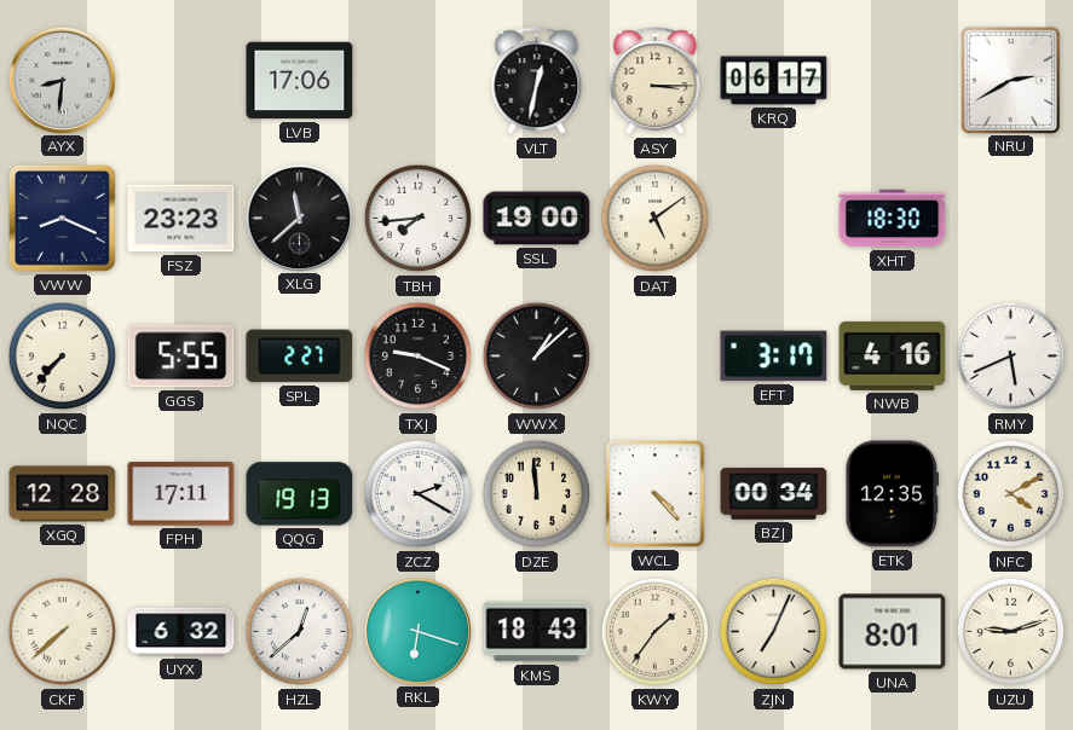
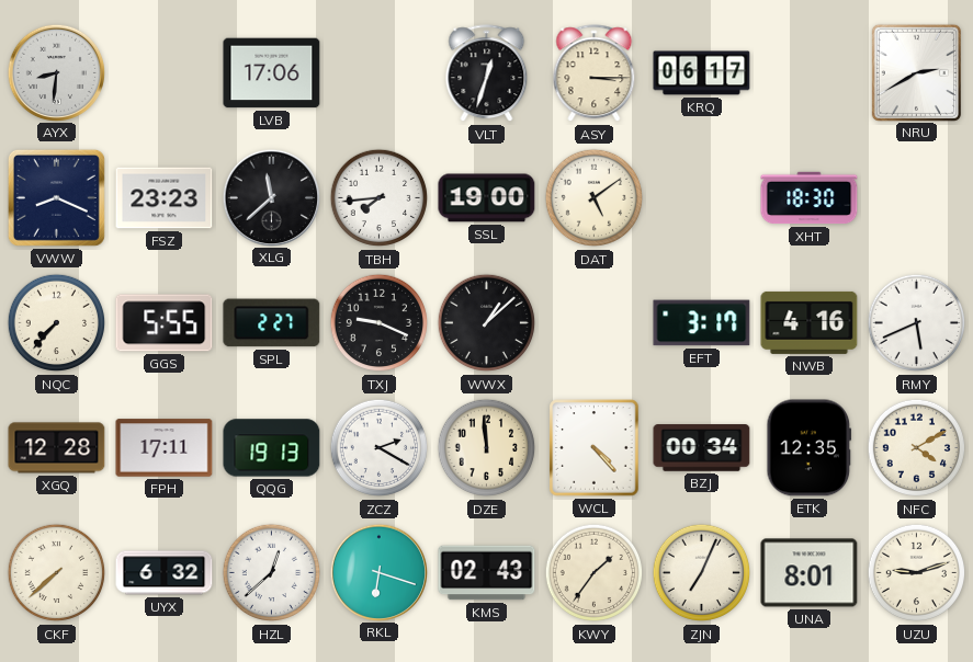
VLT: 12:32 -> 12:33 (487, 73)
KMS: 18:43 -> 02:43 (487, 573)
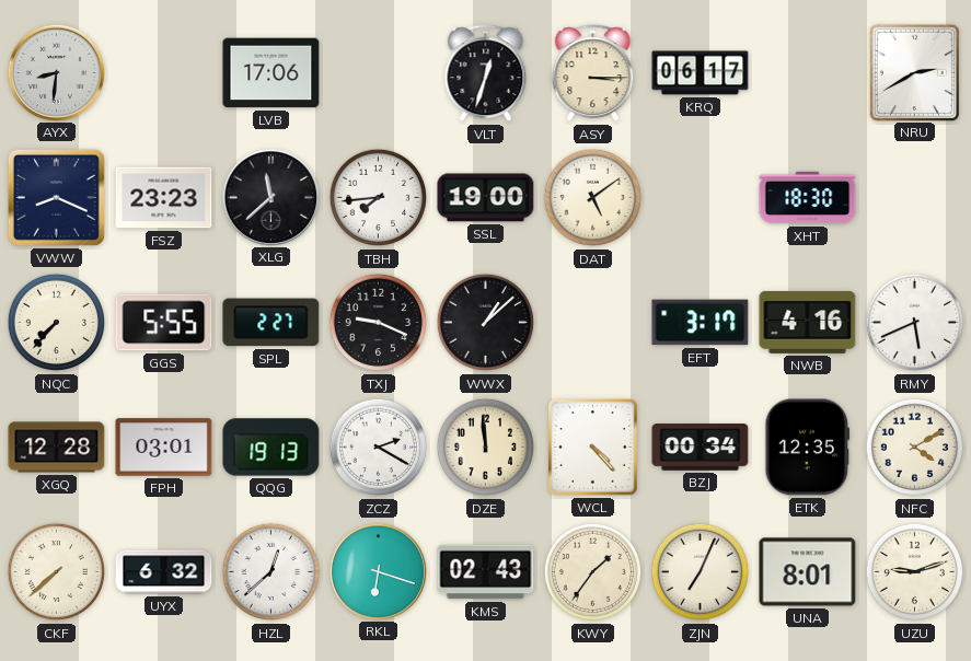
FPH: 17:11 -> 03:01 (164, 448)
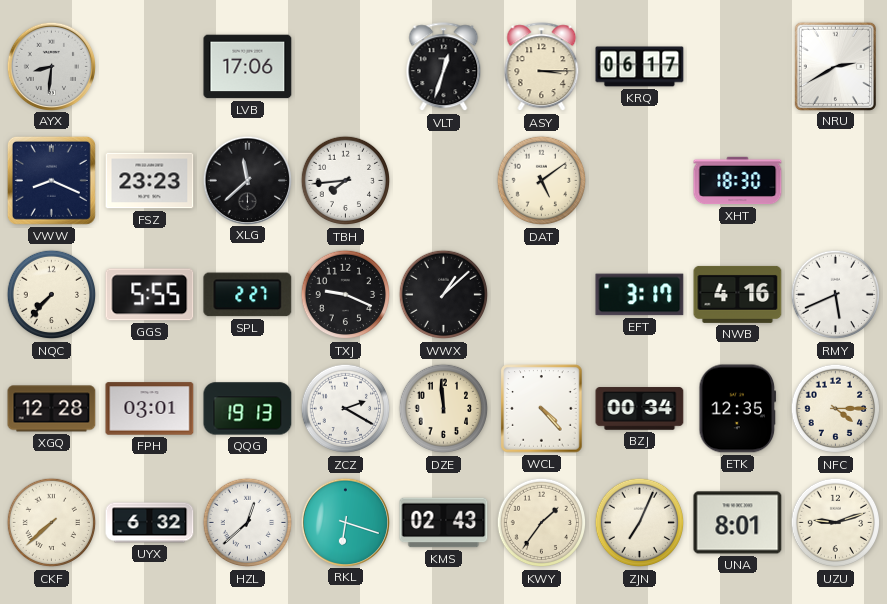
SSL: 19:00 -> none (486, 198)
NFC: 4:10 -> 4:15 (836, 409)
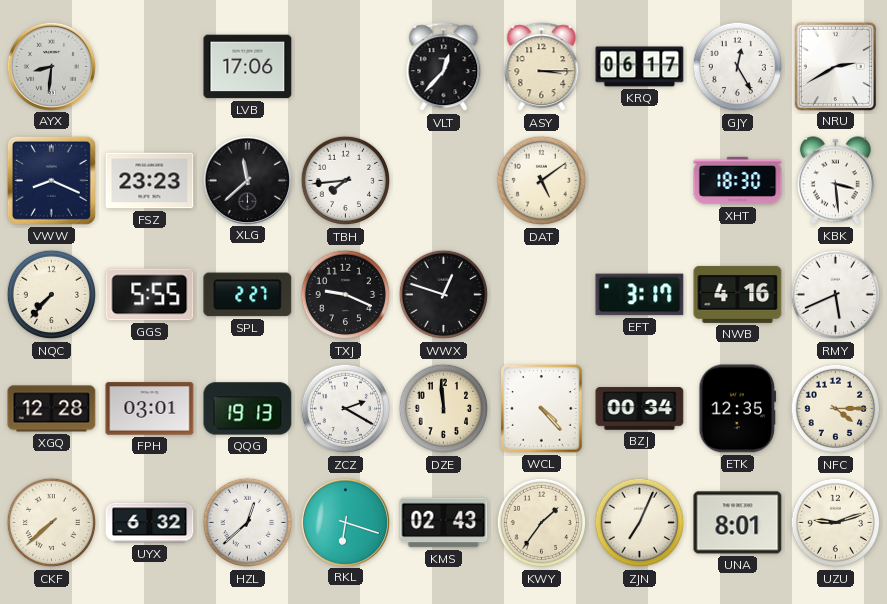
VLT: 12:33 -> 12:37 (444, 67)
GJY: none -> 12:25 (738, 67)
KBK: none -> 3:29 (835, 181)
WWX: 1:08 -> 12:48 (444, 295)
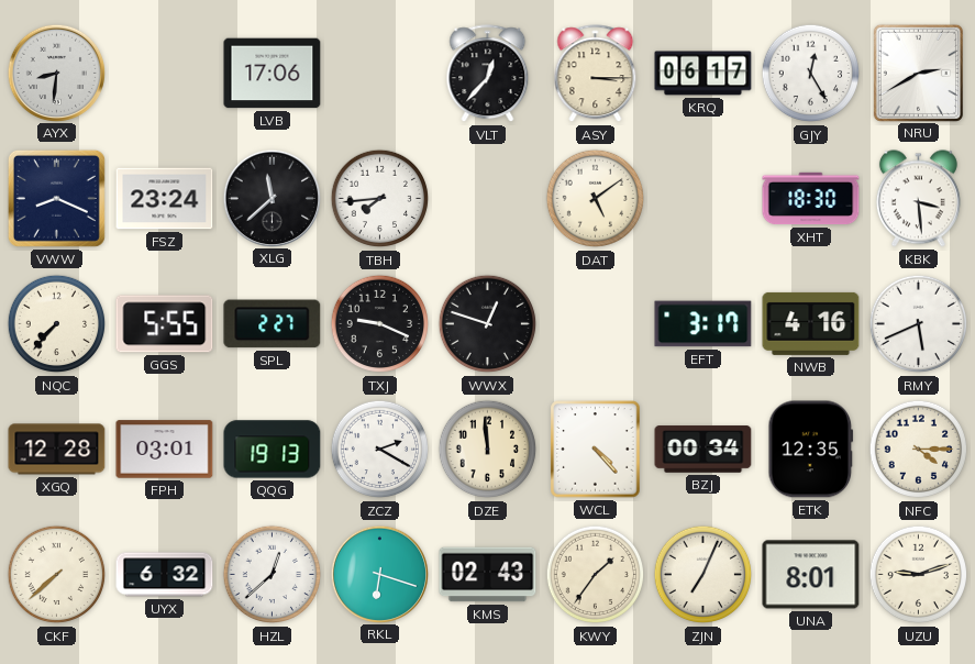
FSZ: 23:23 -> 23:24 (165, 199)
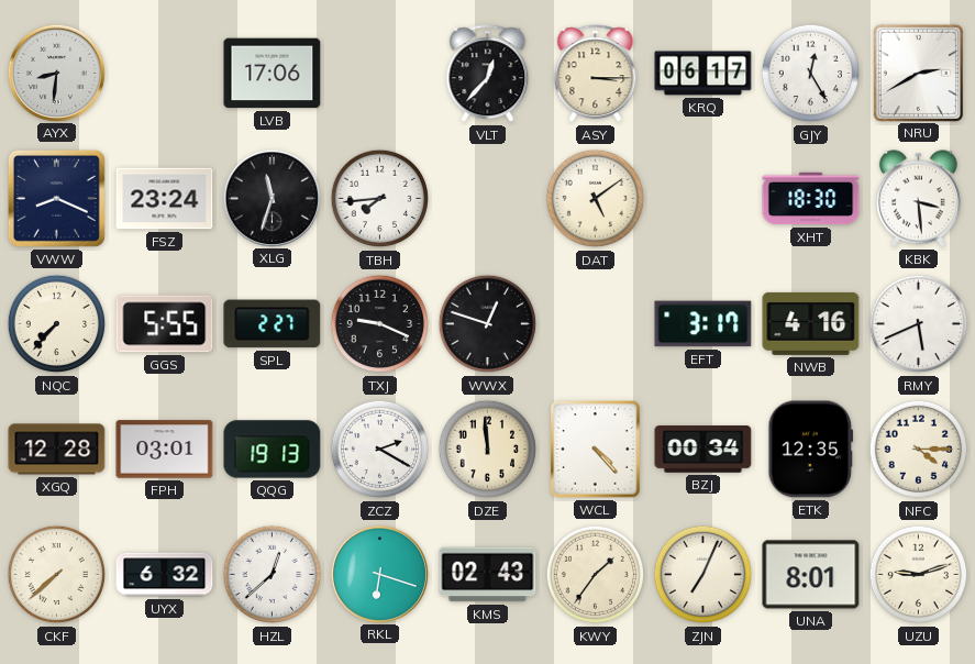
XLG: 11:38 -> 11:33 (272, 198)
